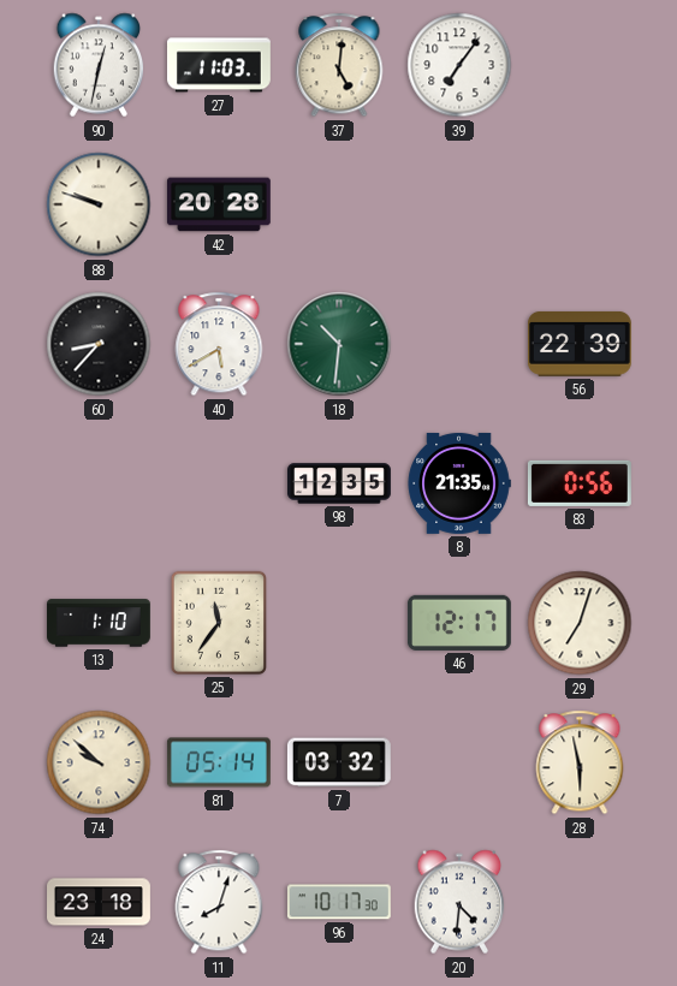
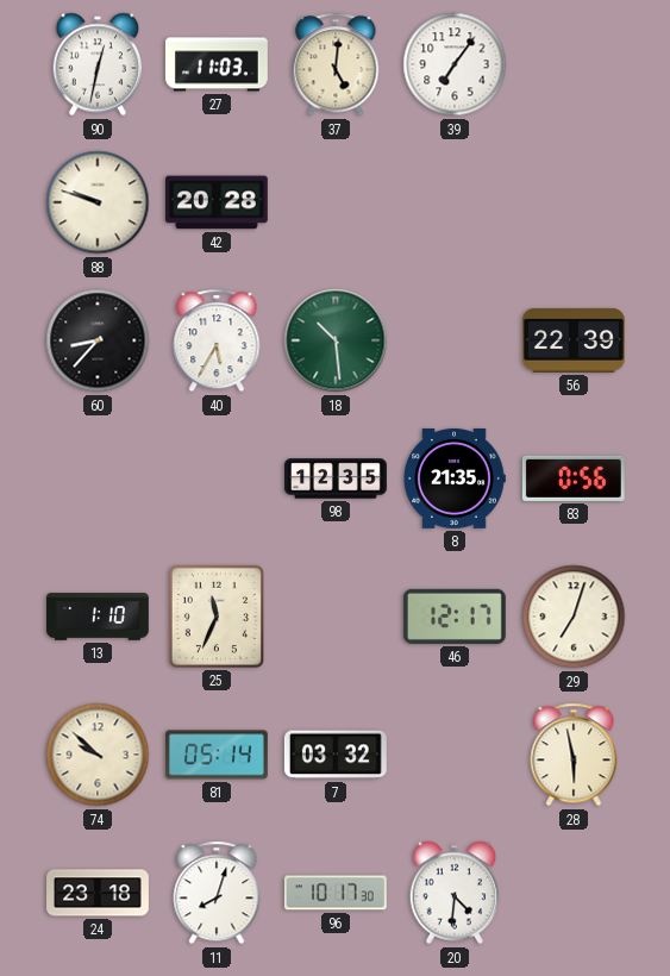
40: 5:40 -> 5:35 (217, 340)
18: 10:31 -> 10:29 (336, 340)
25: 11:36 -> 11:34 (217, 617)
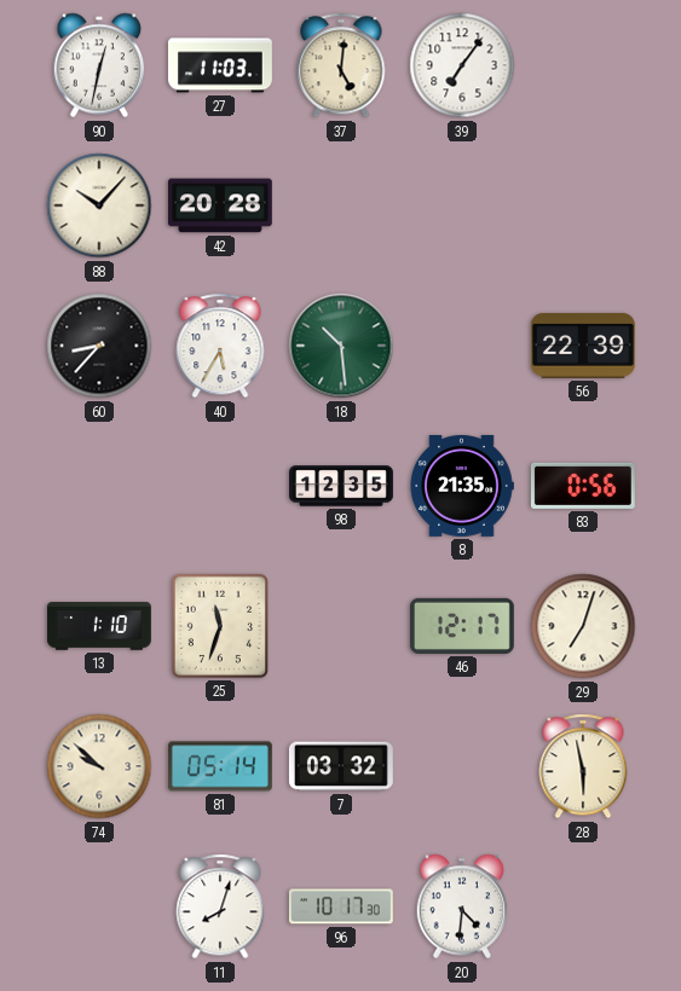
88: 9:48 -> 10:07 (99, 205)
25: 11:34 -> 11:33 (220, 626)
24: 23:18 -> none (99, 893)
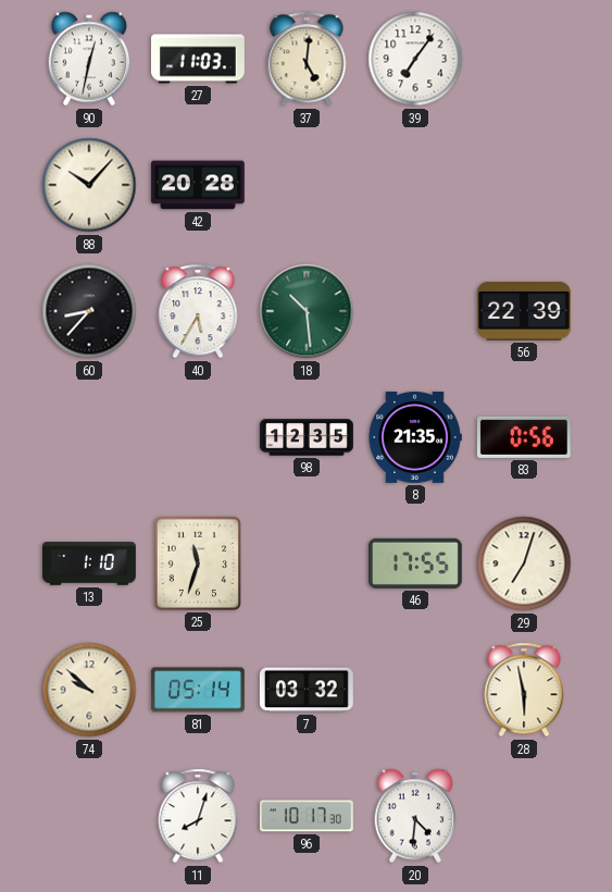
46: 12:17 -> 17:55 (415, 563)
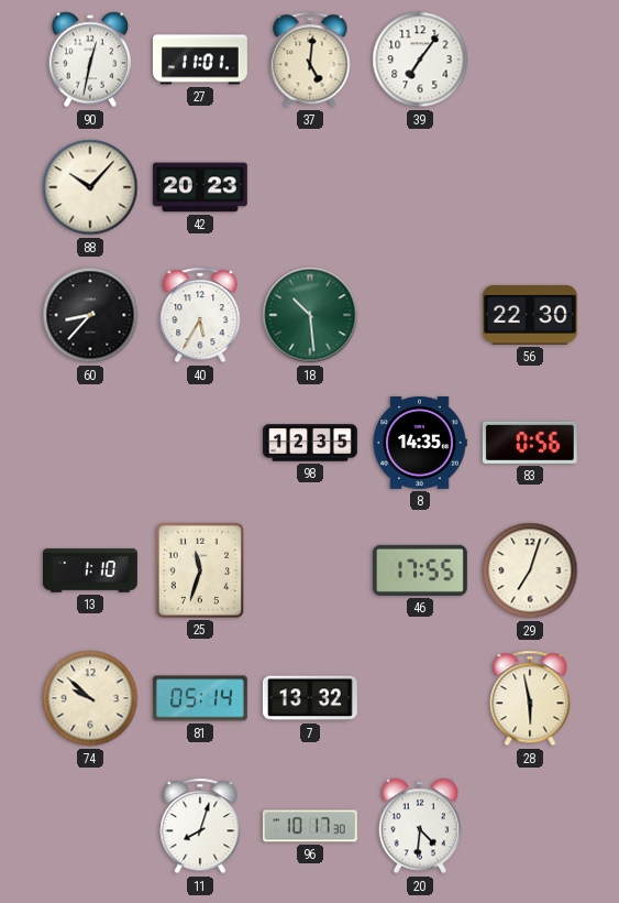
27: 11:03 -> 11:01 (200, 59)
42: 20:28 -> 20:23 (200, 187)
56: 22:39 -> 22:30 (530, 315)
8: 21:35 -> 14:35 (420, 443)
7: 03:32 -> 13:32 (310, 698)
